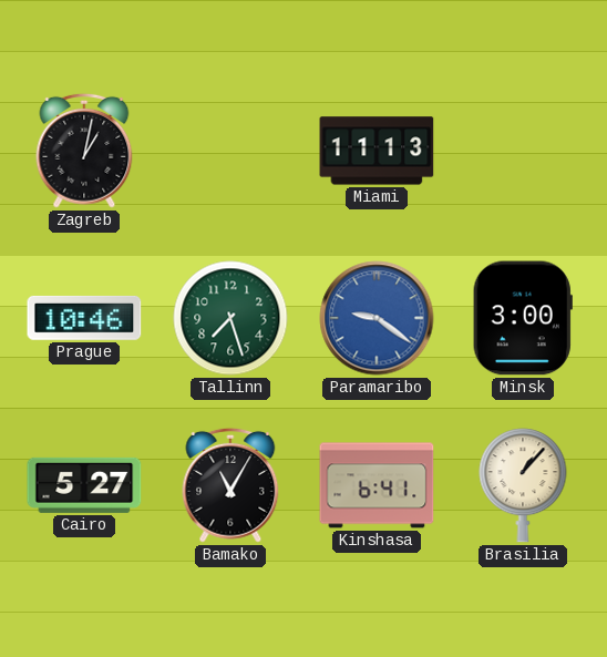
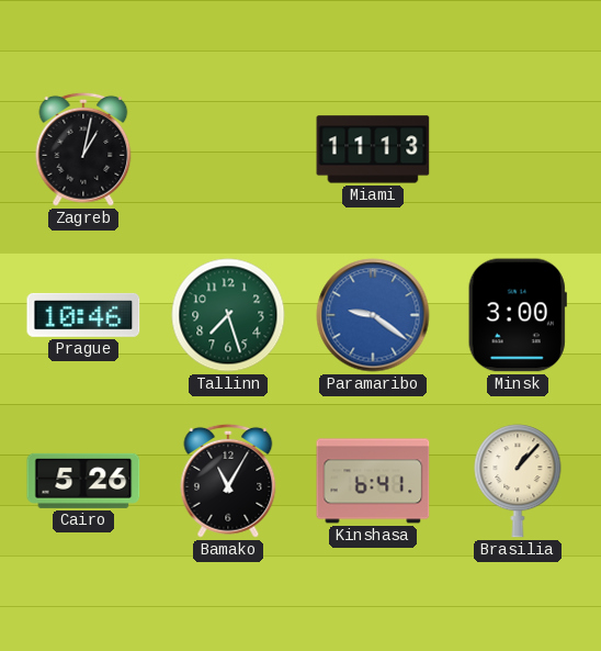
Cairo: 5:27 -> 5:26 (83, 481)
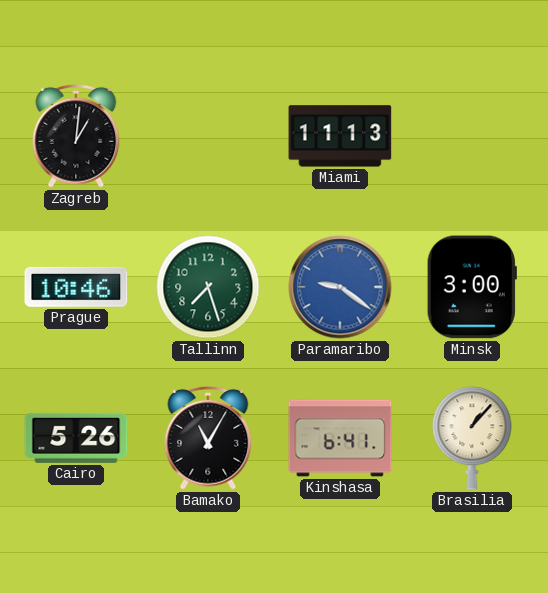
Zagreb: 1:02 -> 1:01 (76, 136)
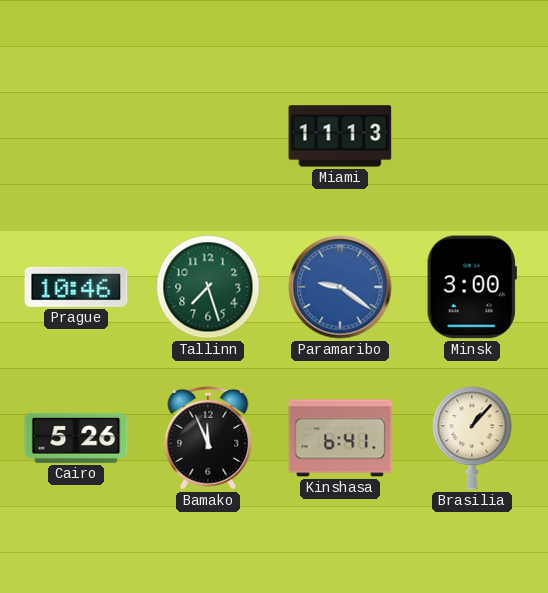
Zagreb: 1:01 -> none (76, 136)
Bamako: 11:05 -> 11:56 (208, 438)
